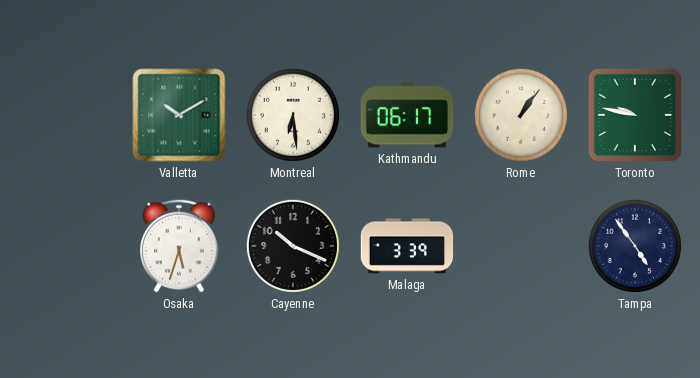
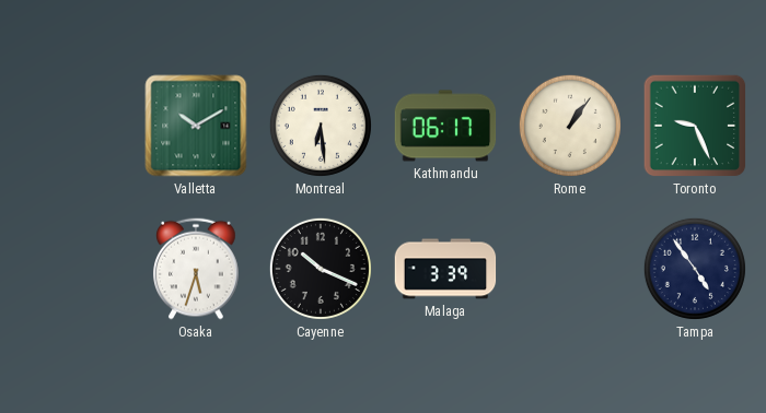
Toronto: 9:47 -> 9:26 (695, 126)
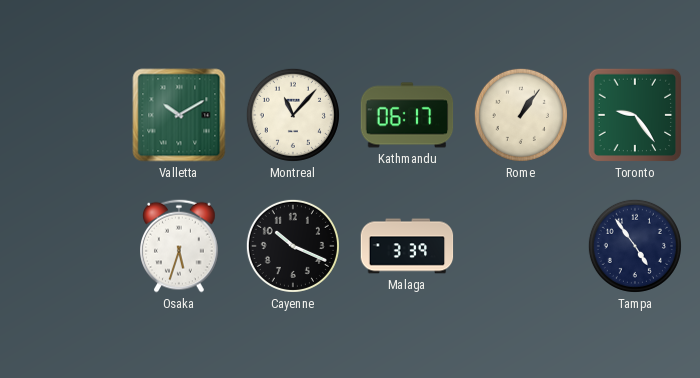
Montreal: 6:29 -> 11:07 (293, 115)
Toronto: 9:26 -> 9:24 (635, 115)
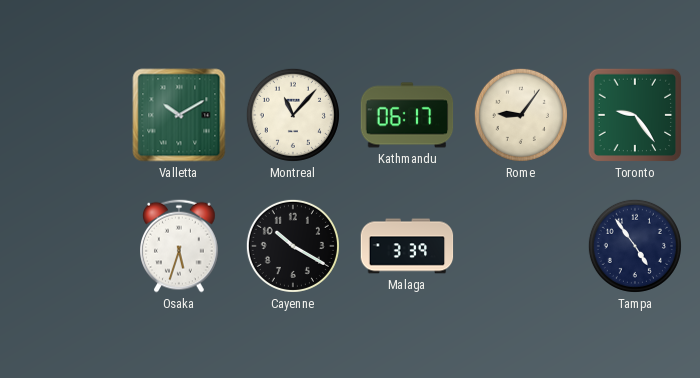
Rome: 1:06 -> 9:06 (521, 115)
Cayenne: 10:19 -> 10:20 (293, 246)
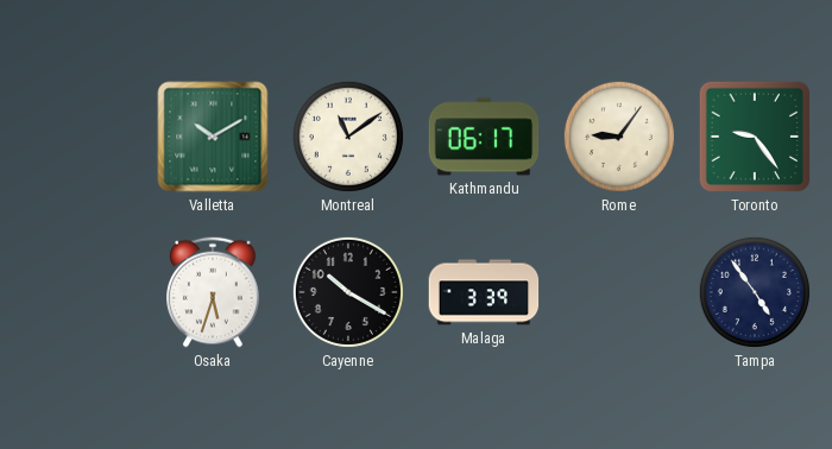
Montreal: 11:07 -> 11:09 (348, 137)
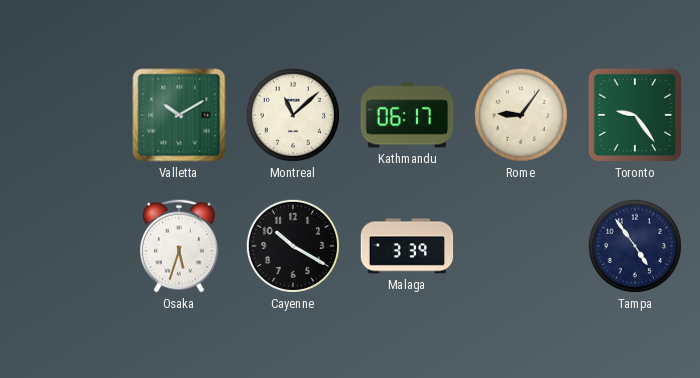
Montreal: 11:09 -> 11:08 (293, 115)
